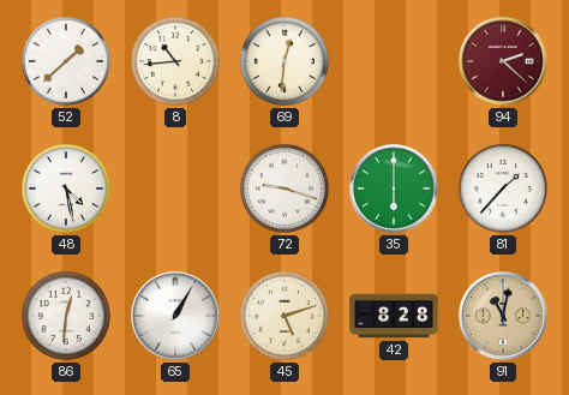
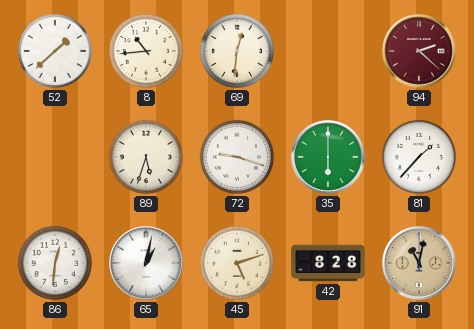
48: 4:28 -> none (66, 188)
89: none -> 5:33 (146, 157)
65: 1:05 -> 1:02 (146, 263)
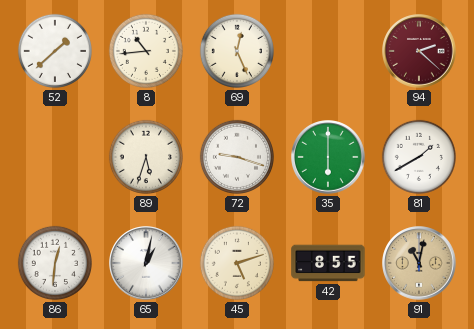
69: 12:31 -> 12:26 (237, 51)
81: 1:37 -> 1:40 (419, 157)
42: 8:28 -> 8:55 (328, 263)
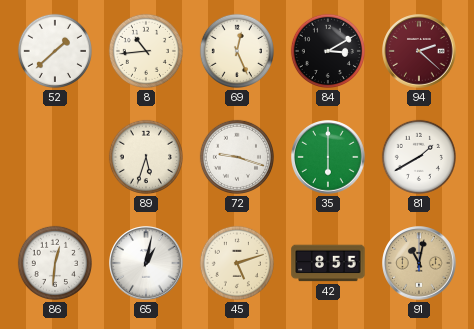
84: none -> 3:10 (328, 51)
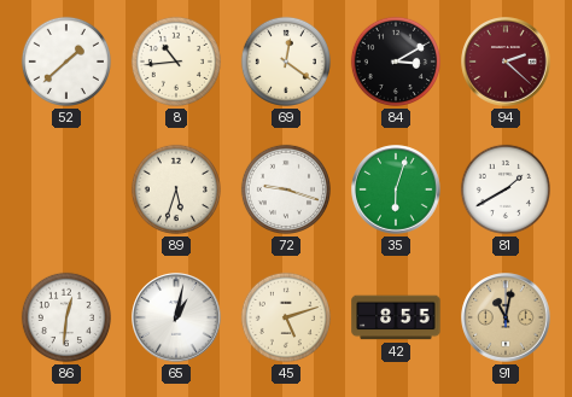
69: 12:26 -> 12:21 (286, 62)
35: 6:00 -> 6:03 (396, 189)
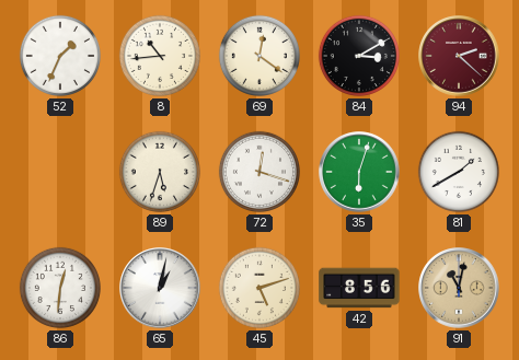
52: 1:38 -> 1:34 (60, 56)
72: 9:18 -> 12:18 (259, 172)
42: 8:55 -> 8:56 (359, 288)
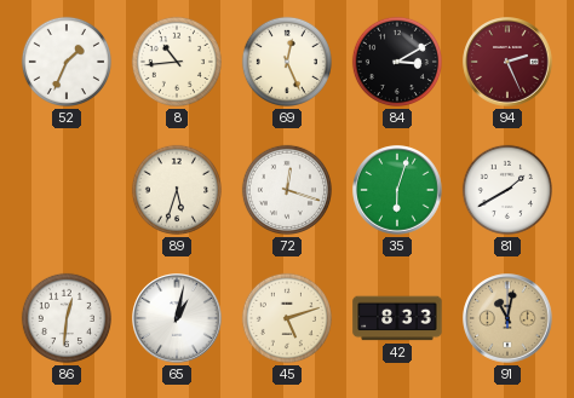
69: 12:21 -> 12:26 (287, 62)
94: 2:22 -> 2:26 (507, 62)
42: 8:56 -> 8:33 (397, 318)
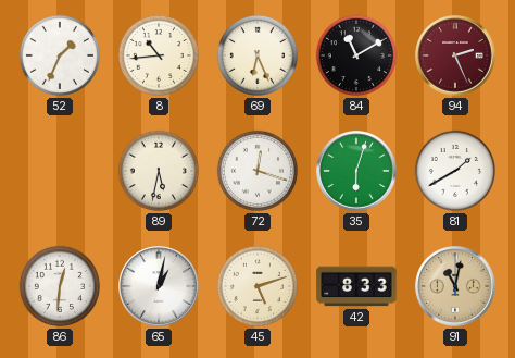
69: 12:26 -> 6:26 (257, 55)
84: 3:10 -> 11:10 (356, 55)
89: 5:33 -> 5:32 (159, 171)
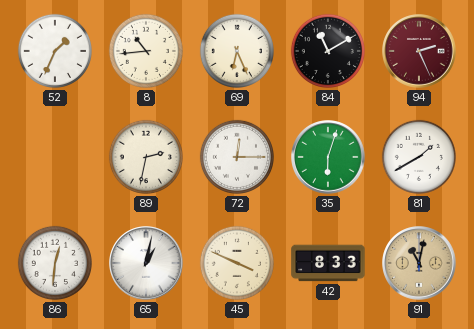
89: 5:32 -> 2:32 (146, 157)
72: 12:18 -> 12:15 (237, 157)
45: 5:12 -> 3:49 (237, 263)
